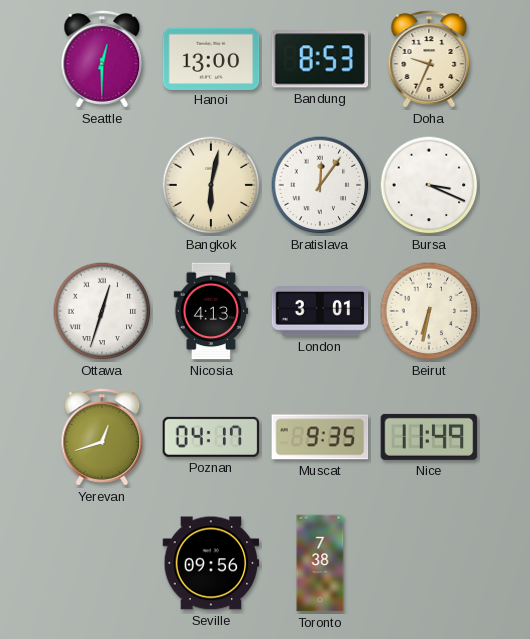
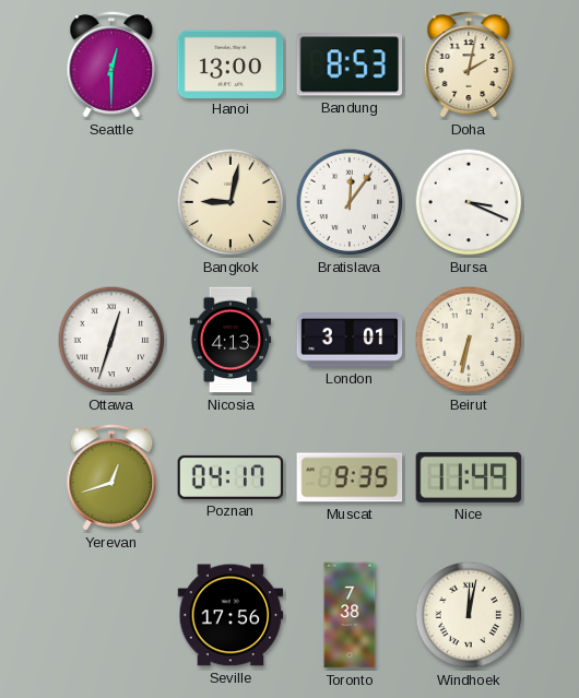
Doha: 9:34 -> 2:02 (469, 64)
Bangkok: 6:02 -> 9:02 (231, 202)
Seville: 09:56 -> 17:56 (231, 615)
Windhoek: none -> 12:02 (469, 615)
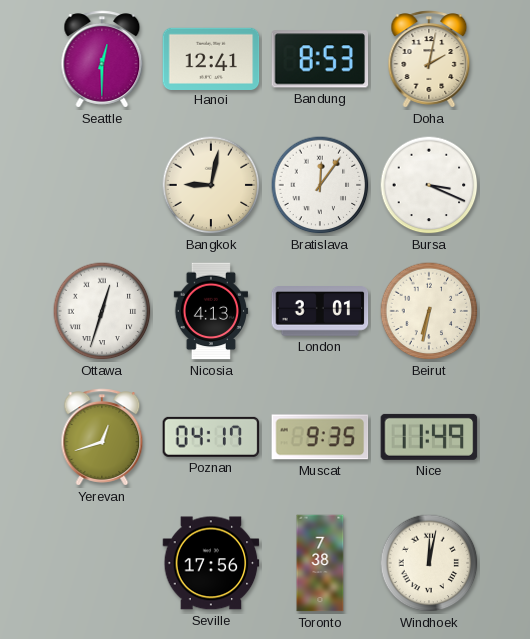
Hanoi: 13:00 -> 12:41 (211, 58)
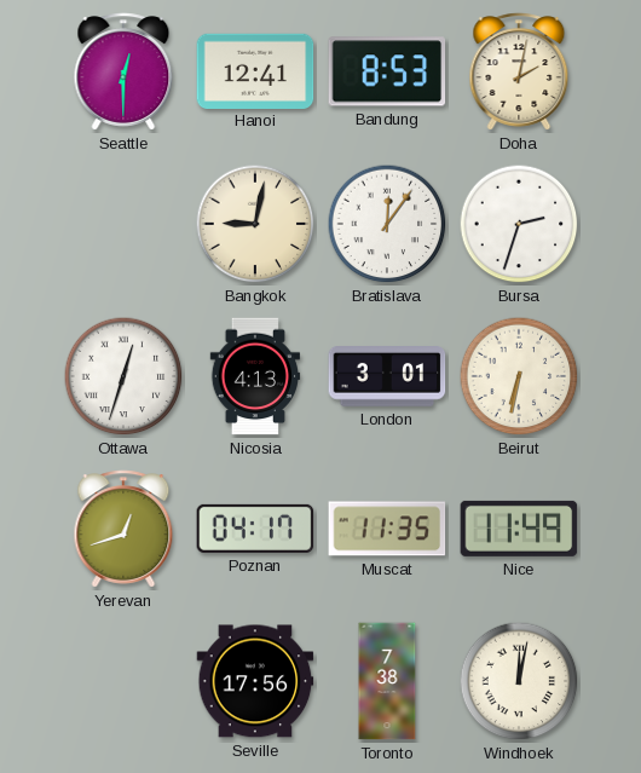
Bursa: 3:19 -> 2:33 (519, 224)
Muscat: 9:35 -> 11:35 (387, 529)
